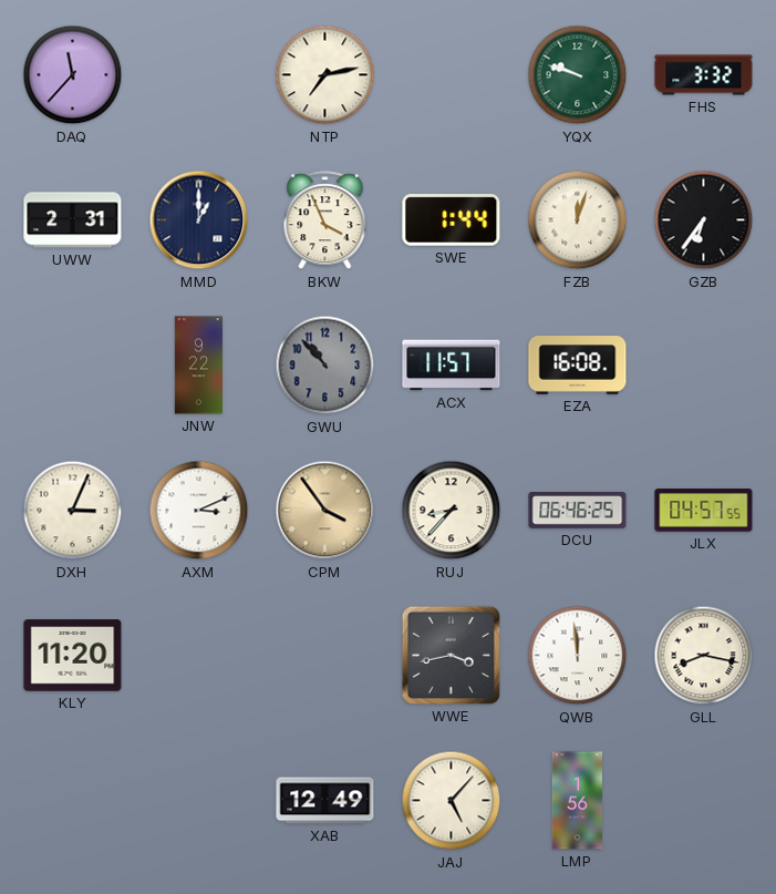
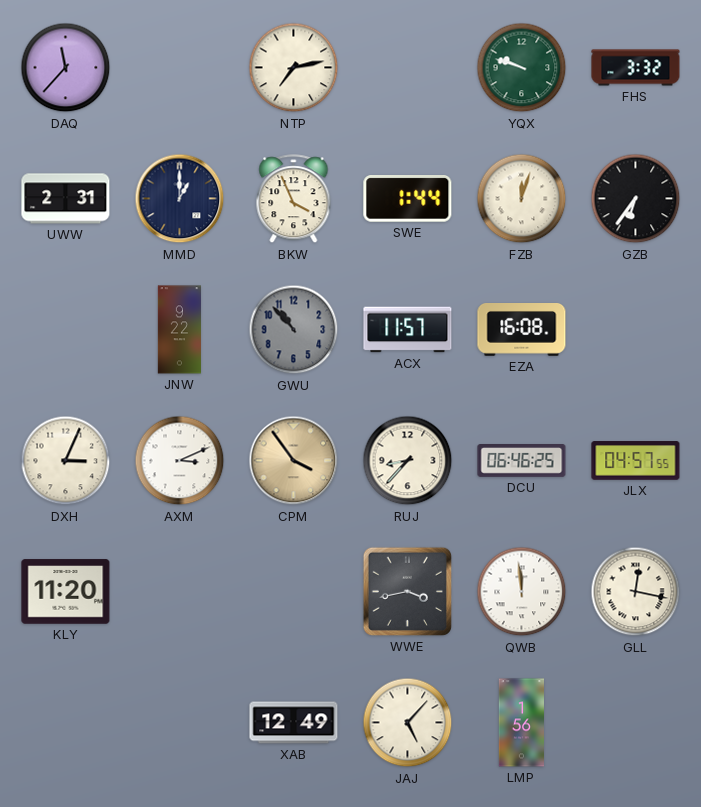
GLL: 8:17 -> 12:17 (636, 592)
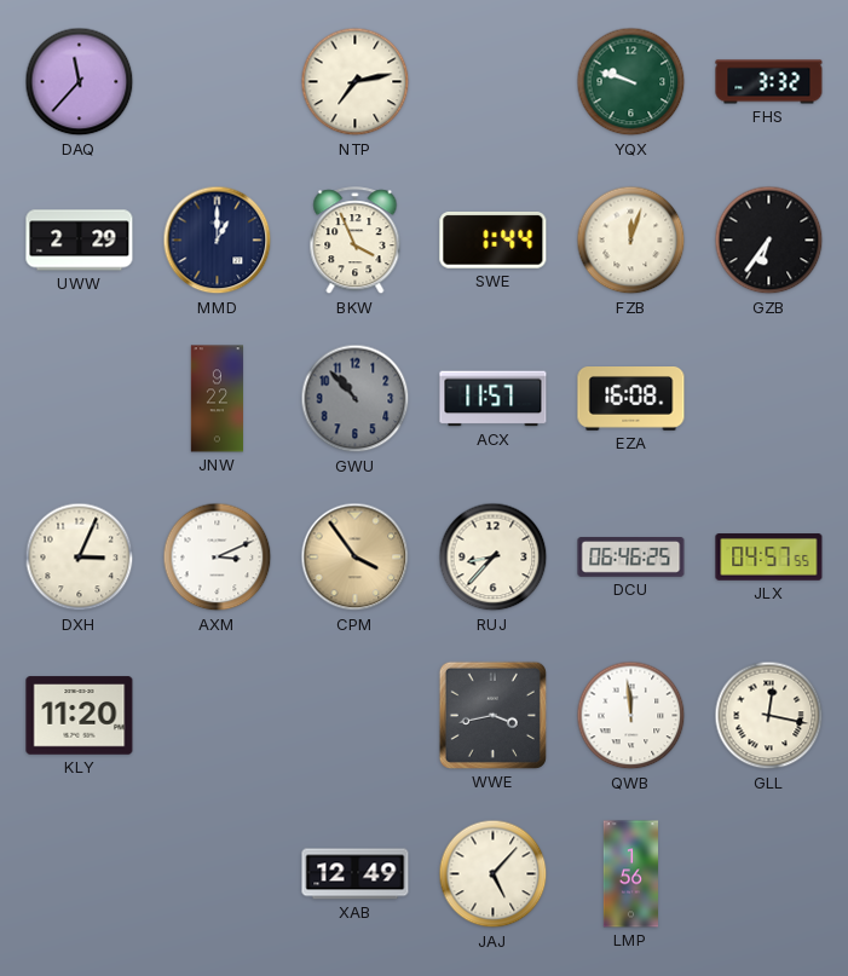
UWW: 2:31 -> 2:29 (80, 241)
